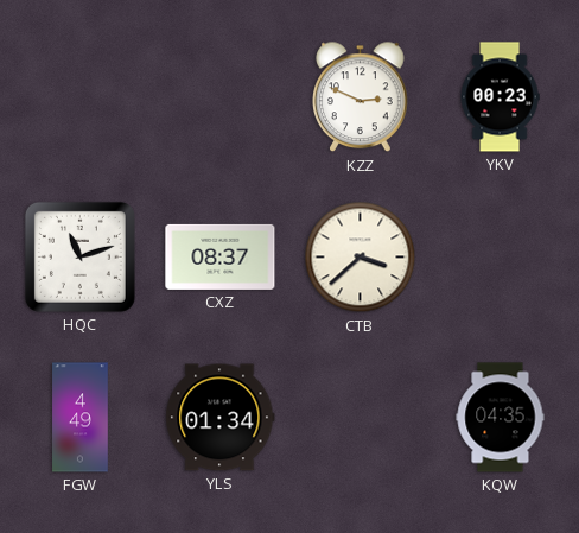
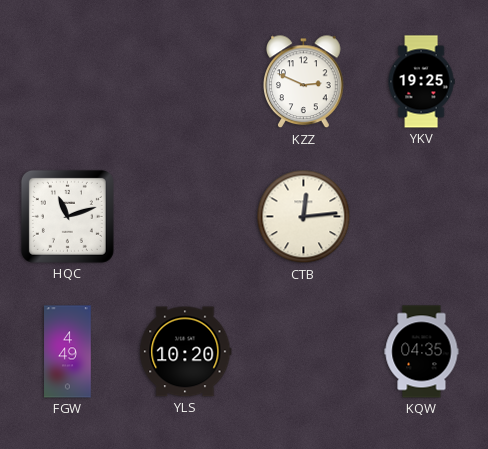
YKV: 00:23 -> 19:25 (421, 82)
CXZ: 08:37 -> none (221, 256)
CTB: 3:38 -> 12:14 (304, 217)
YLS: 01:34 -> 10:20 (186, 352)
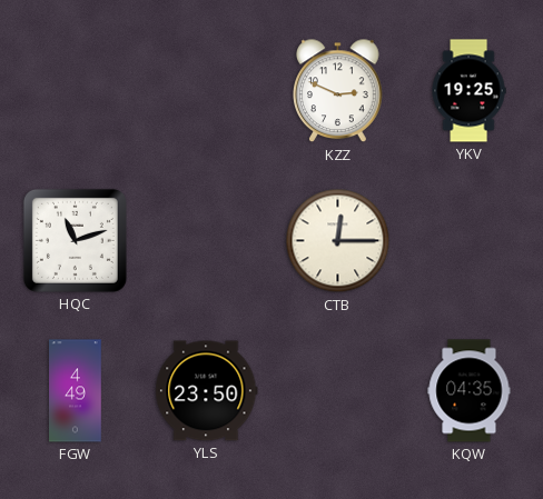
CTB: 12:14 -> 12:15 (338, 241)
YLS: 10:20 -> 23:50 (207, 391)
